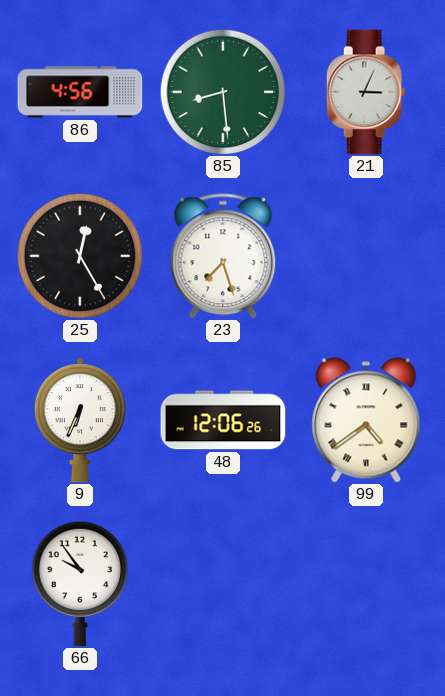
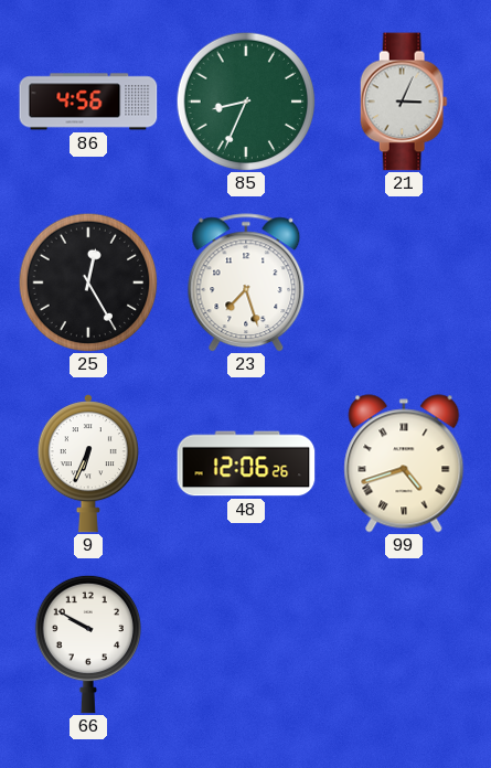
85: 8:29 -> 8:34 (246, 102)
99: 4:39 -> 4:42 (404, 463)
66: 9:54 -> 9:50 (87, 644)
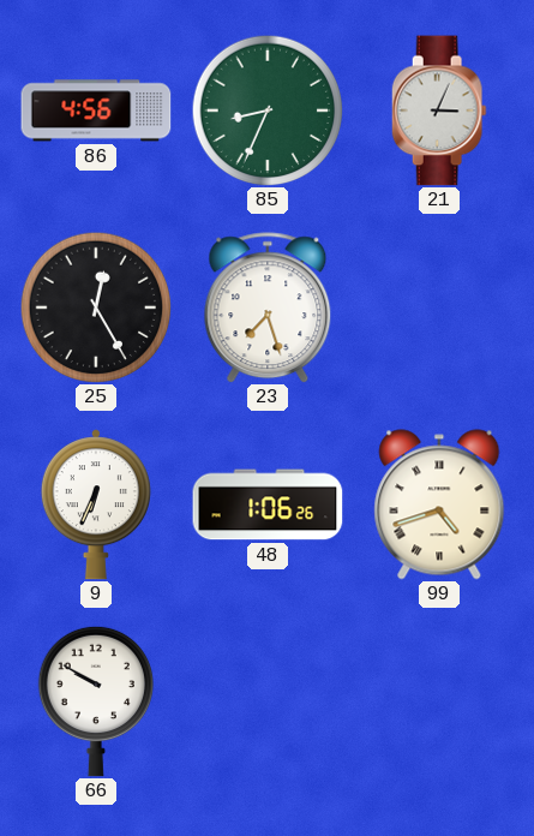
48: 12:06 -> 1:06 (268, 504)
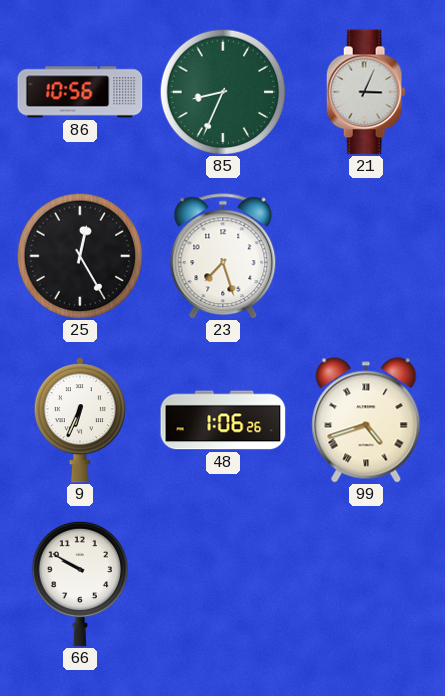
86: 4:56 -> 10:56 (80, 92)
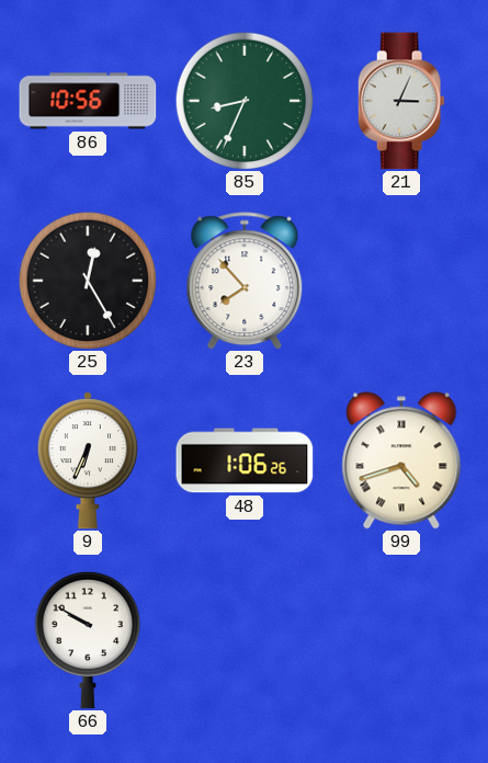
23: 7:27 -> 7:53 (245, 281)
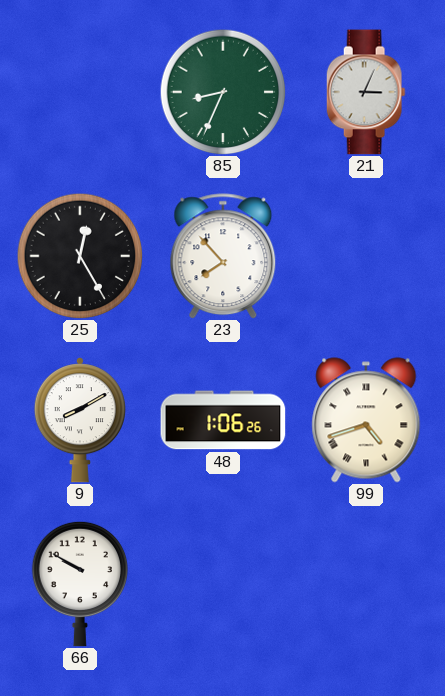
86: 10:56 -> none (88, 101)
9: 6:34 -> 8:10 (80, 420)
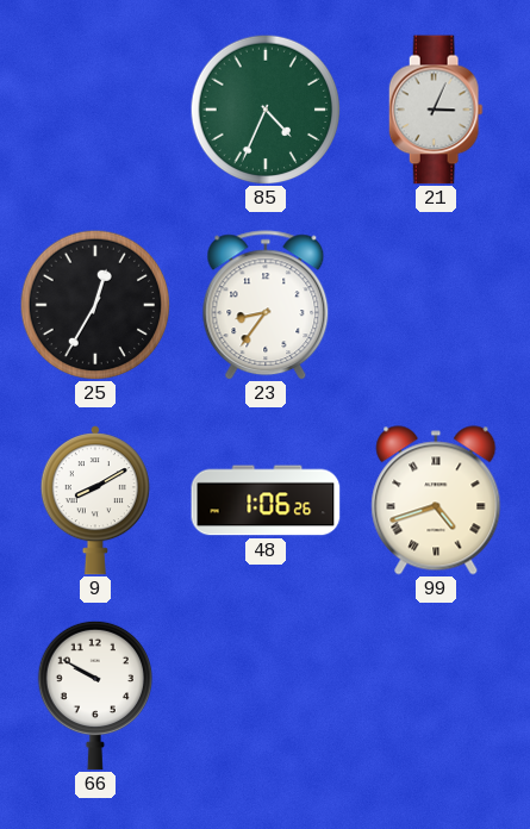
85: 8:34 -> 4:34 (266, 110)
25: 12:25 -> 12:35 (95, 305)
23: 7:53 -> 8:36 (266, 305)
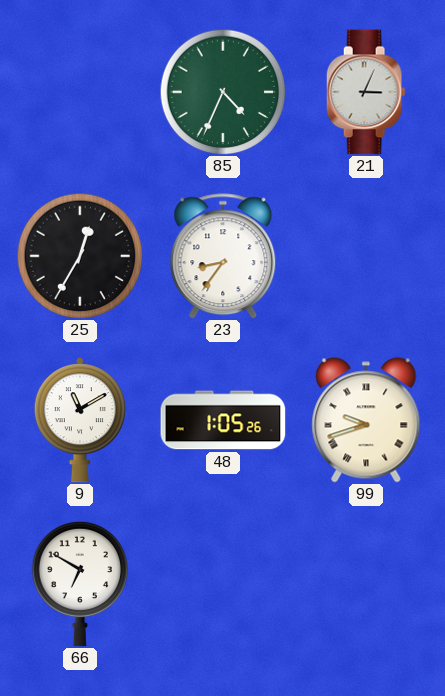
9: 8:10 -> 11:10 (80, 420)
48: 1:06 -> 1:05 (223, 420)
99: 4:42 -> 9:42 (366, 420)
66: 9:50 -> 6:50 (79, 584)
